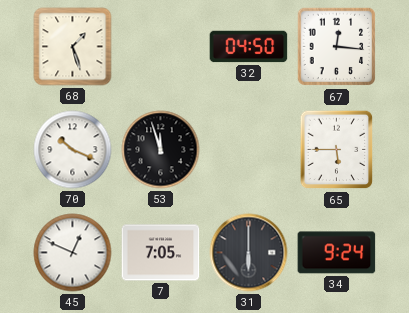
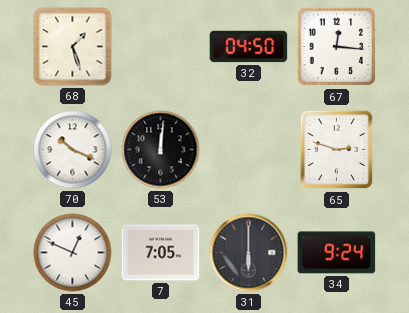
53: 11:57 -> 12:01 (161, 150)
65: 5:45 -> 2:48 (337, 150)
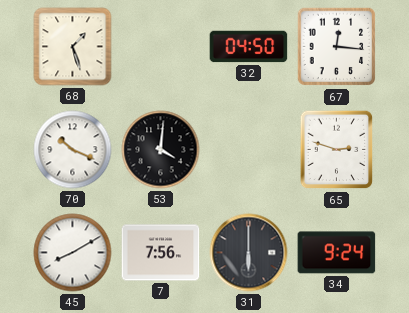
53: 12:01 -> 4:01 (161, 150)
45: 12:49 -> 8:10 (73, 253)
7: 7:05 -> 7:56 (161, 253)
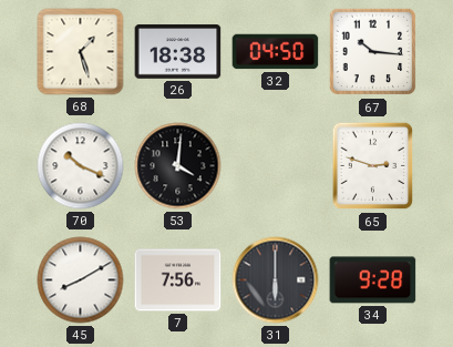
26: none -> 18:38 (178, 52)
67: 12:16 -> 10:16 (373, 52)
34: 9:24 -> 9:28 (373, 280)
